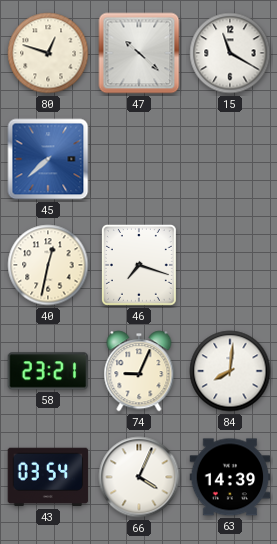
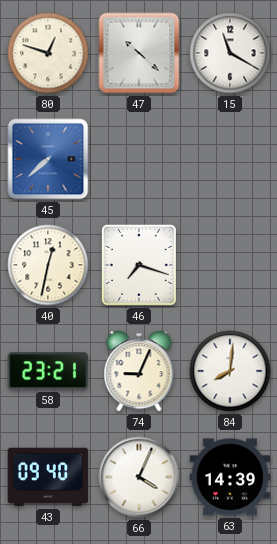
43: 03:54 -> 09:40 (48, 477)
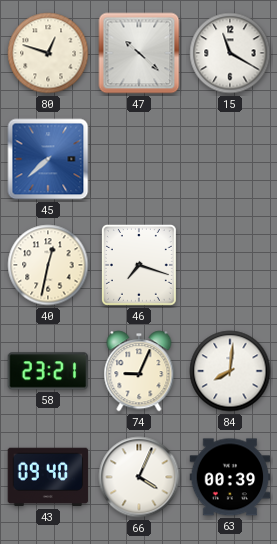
63: 14:39 -> 00:39 (230, 477)
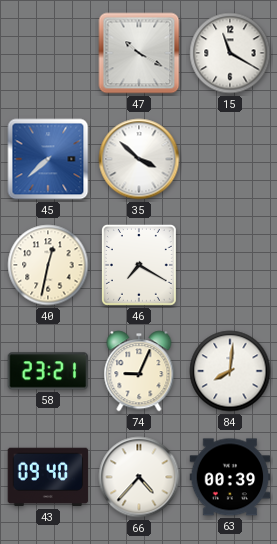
80: 12:48 -> none (48, 53)
47: 10:22 -> 10:20 (139, 53)
35: none -> 3:52 (139, 159)
46: 7:18 -> 7:20 (139, 265)
66: 4:04 -> 4:37 (139, 477)
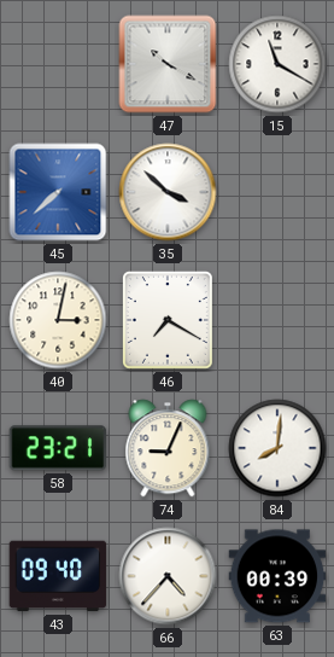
40: 12:32 -> 3:02 (58, 320)
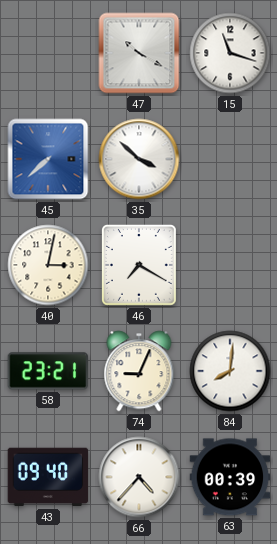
15: 11:20 -> 11:18 (230, 53)
